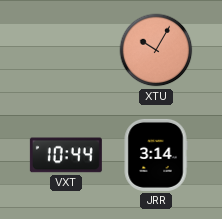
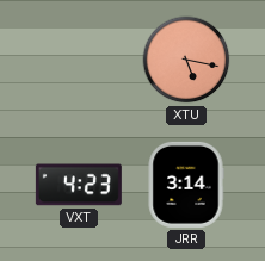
XTU: 10:05 -> 5:17 (186, 60)
VXT: 10:44 -> 4:23 (79, 185)
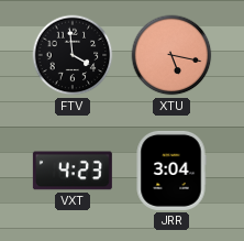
FTV: none -> 3:59 (73, 55)
JRR: 3:14 -> 3:04 (171, 171)
